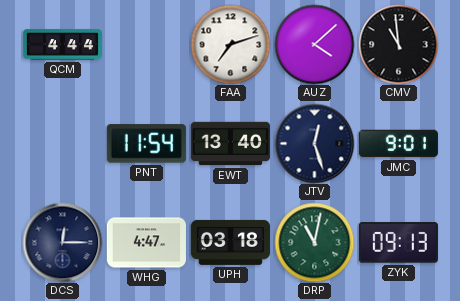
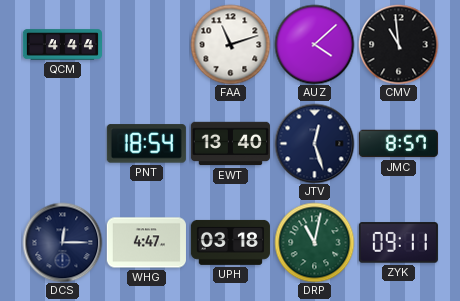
FAA: 7:12 -> 11:12 (230, 44)
PNT: 11:54 -> 18:54 (146, 144)
JMC: 9:01 -> 8:57 (398, 144)
ZYK: 09:13 -> 09:11 (398, 243)
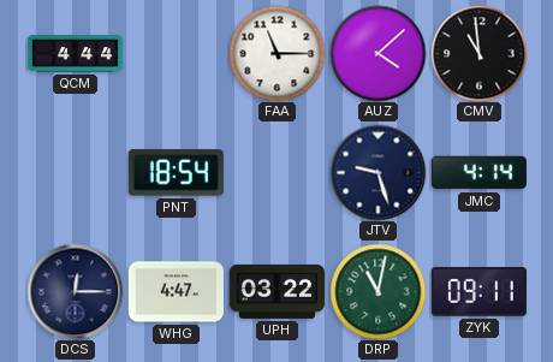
FAA: 11:12 -> 11:15 (276, 53)
EWT: 13:40 -> none (230, 144)
JTV: 12:27 -> 9:27 (377, 172)
JMC: 8:57 -> 4:14 (478, 173)
UPH: 03:18 -> 03:22 (276, 291)
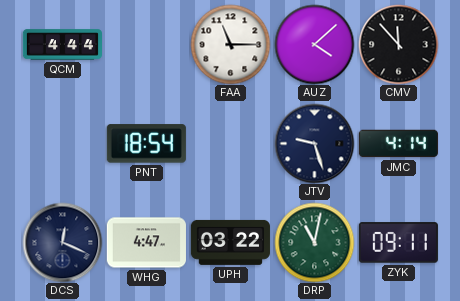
CMV: 10:59 -> 11:53 (398, 44)
DCS: 12:15 -> 12:19 (62, 242)
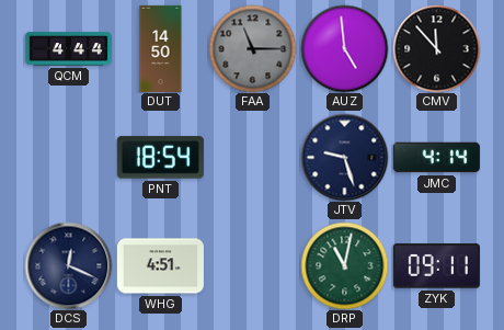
DUT: none -> 14:50 (161, 48)
FAA dial: white -> grey (252, 48)
AUZ: 4:08 -> 4:59 (344, 48)
WHG: 4:47 -> 4:51 (160, 266)
UPH: 03:22 -> none (230, 242)
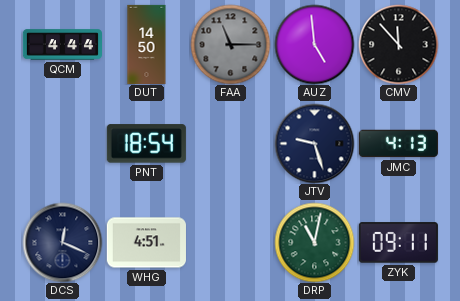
JMC: 4:14 -> 4:13 (398, 144)
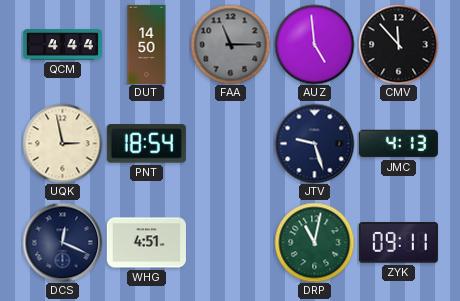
UQK: none -> 2:58 (62, 143)
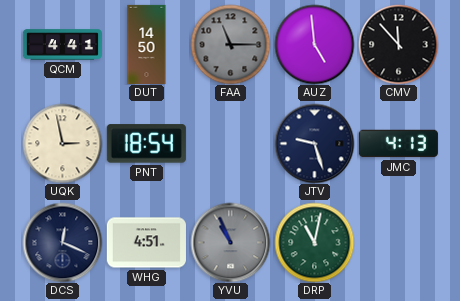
QCM: 4:44 -> 4:41 (62, 45)
YVU: none -> 10:56 (230, 242)
ZYK: 09:11 -> none (398, 243)
